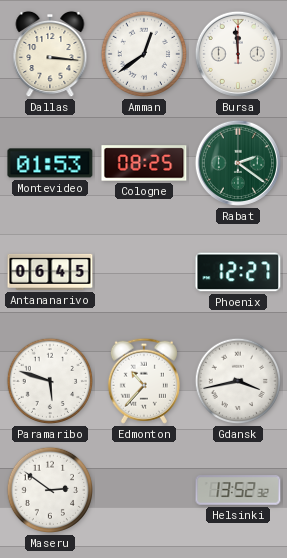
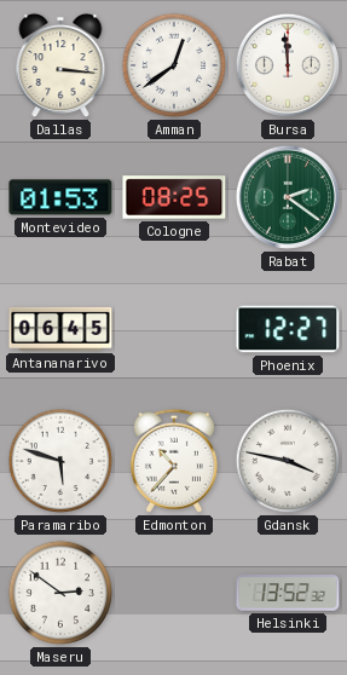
Gdansk: 3:43 -> 3:47 (288, 461)
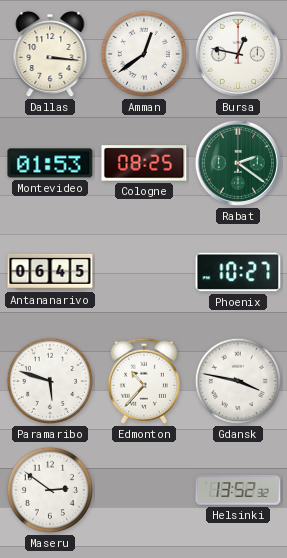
Bursa: 11:59 -> 12:47 (238, 54)
Phoenix: 12:27 -> 10:27 (238, 272)
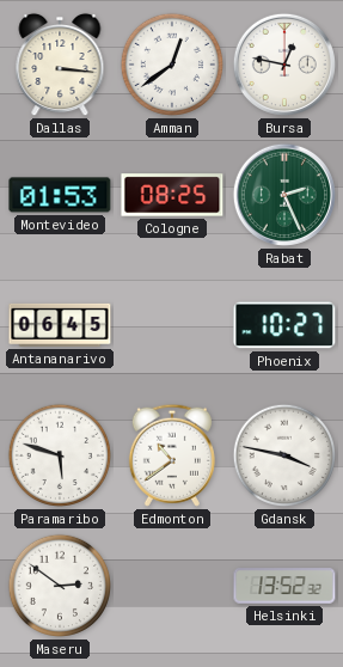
Rabat: 2:21 -> 2:26 (284, 195)
Edmonton: 10:37 -> 10:39 (172, 455)
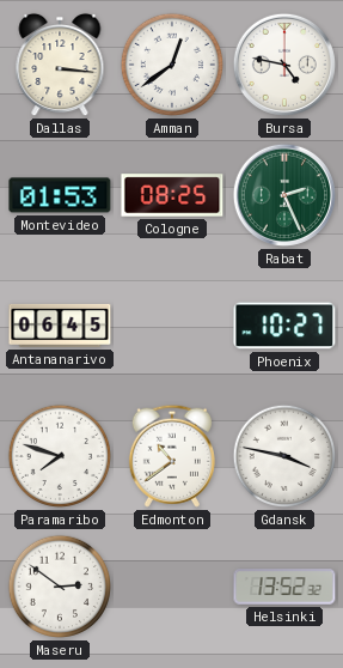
Bursa: 12:47 -> 4:47 (284, 65)
Paramaribo: 5:48 -> 7:48 (60, 456)
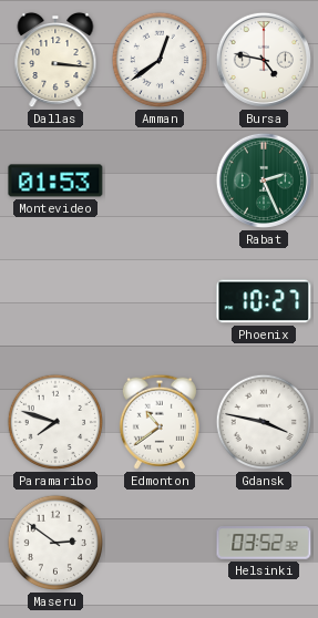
Cologne: 08:25 -> none (172, 195)
Antananarivo: 06:45 -> none (60, 326)
Helsinki: 13:52 -> 03:52 (264, 543)
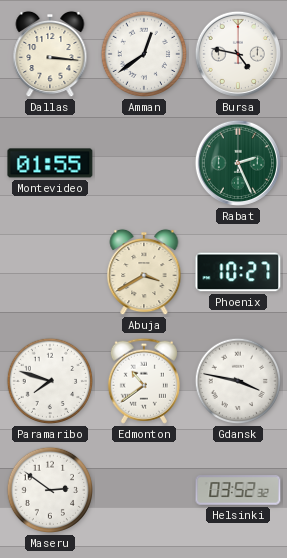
Montevideo: 01:53 -> 01:55 (50, 163)
Abuja: none -> 3:40 (144, 272)
